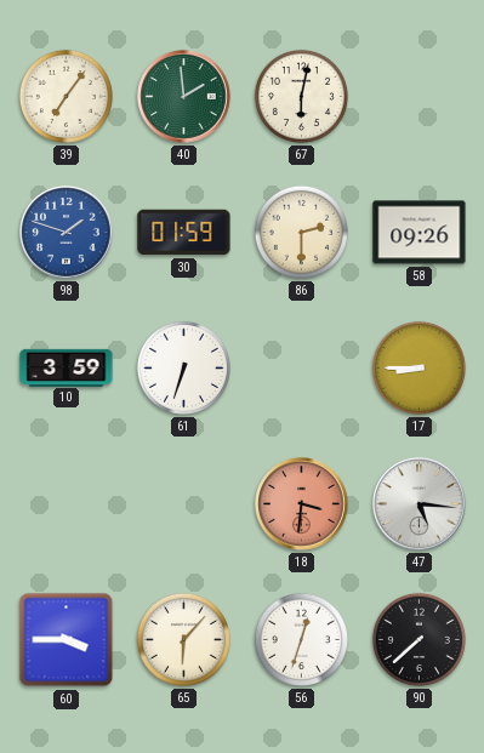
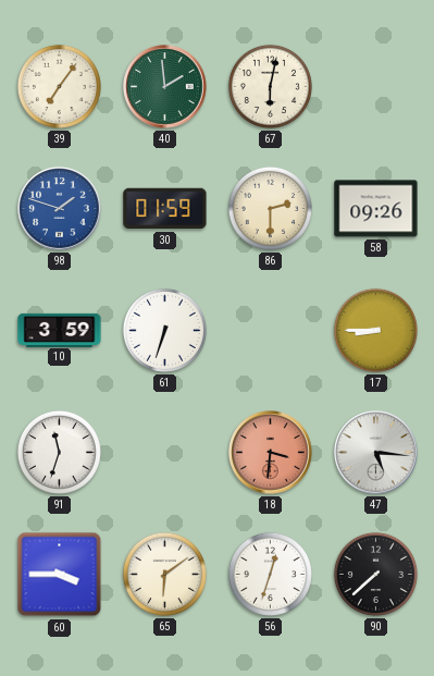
91: none -> 11:33 (59, 452)
65: 6:07 -> 6:09 (164, 574)
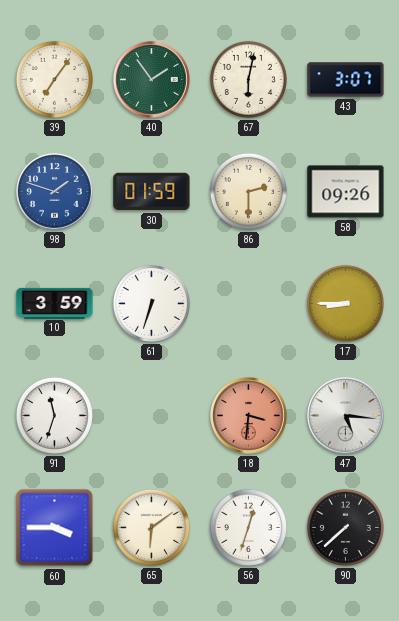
40: 1:59 -> 1:54 (152, 80)
43: none -> 3:07 (346, 80)
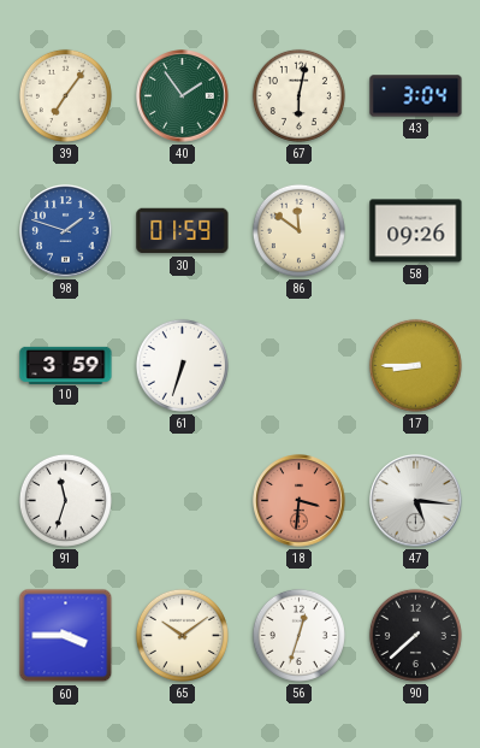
43: 3:07 -> 3:04 (416, 96)
86: 2:30 -> 11:51 (298, 230)
65: 6:09 -> 10:09 (182, 635)
